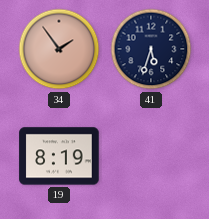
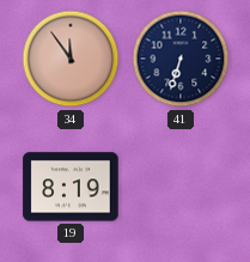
34: 1:54 -> 11:54 (71, 59)
41: 5:33 -> 6:33 (181, 59)
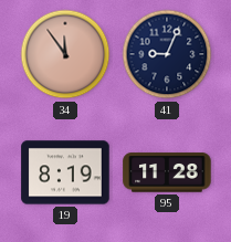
41: 6:33 -> 9:04 (167, 54)
95: none -> 11:28 (167, 172)
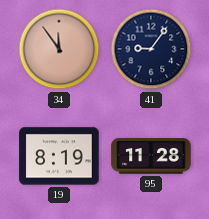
41: 9:04 -> 9:06 (151, 49)
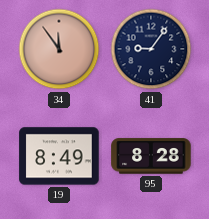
19: 8:19 -> 8:49 (59, 156)
95: 11:28 -> 8:28 (151, 156)
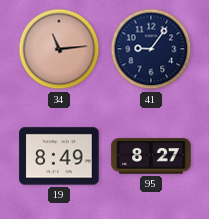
34: 11:54 -> 11:14 (59, 49)
95: 8:28 -> 8:27 (151, 156)
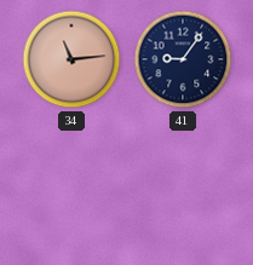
19: 8:49 -> none (59, 156)
95: 8:27 -> none (151, 156)
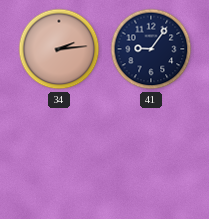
34: 11:14 -> 2:14 (59, 49)
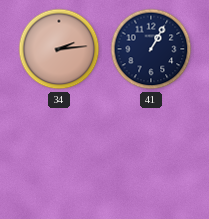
41: 9:06 -> 1:05 (151, 49)
